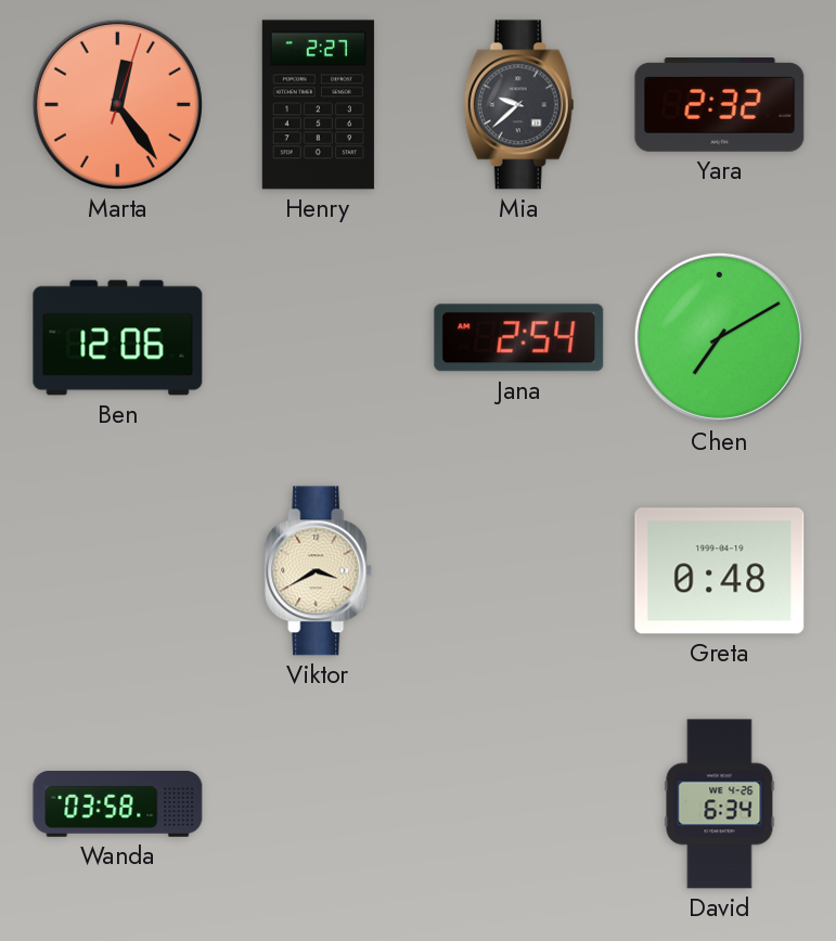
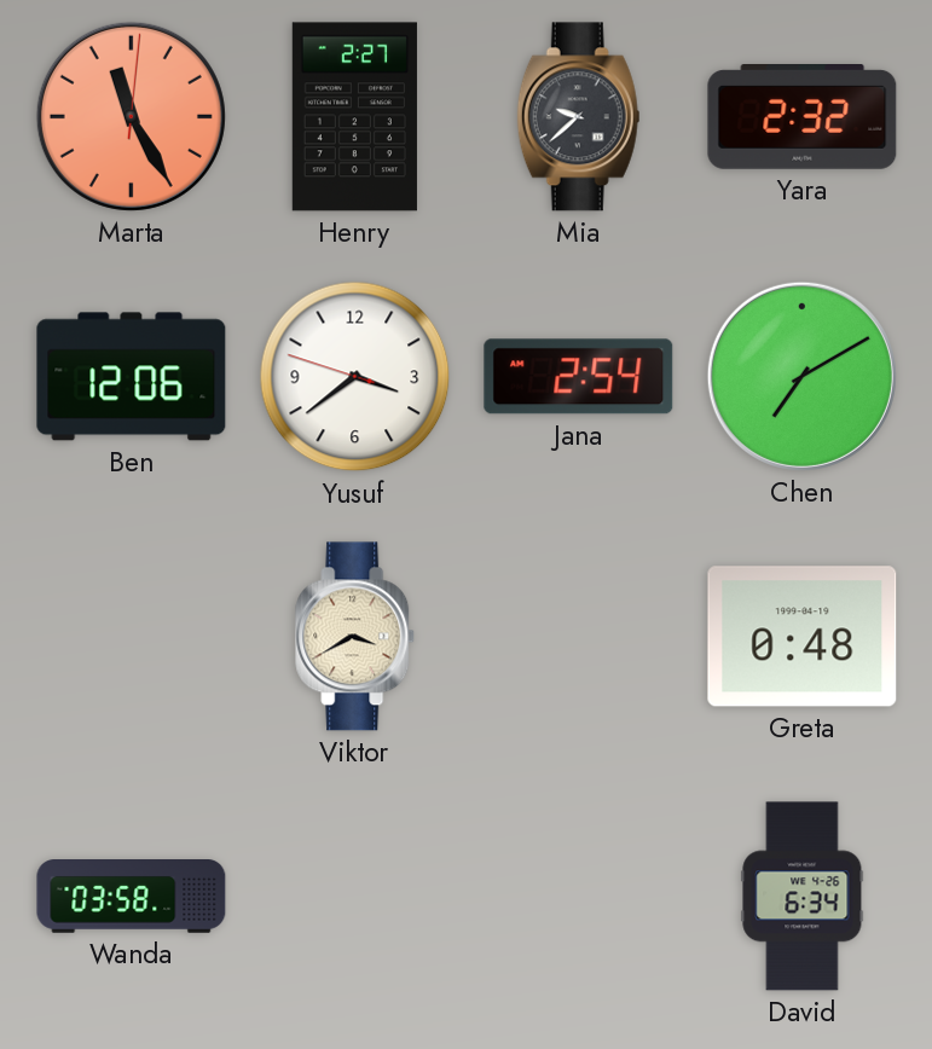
Marta: 12:24 -> 11:25 (131, 116)
Yusuf: none -> 3:38 (355, 377)
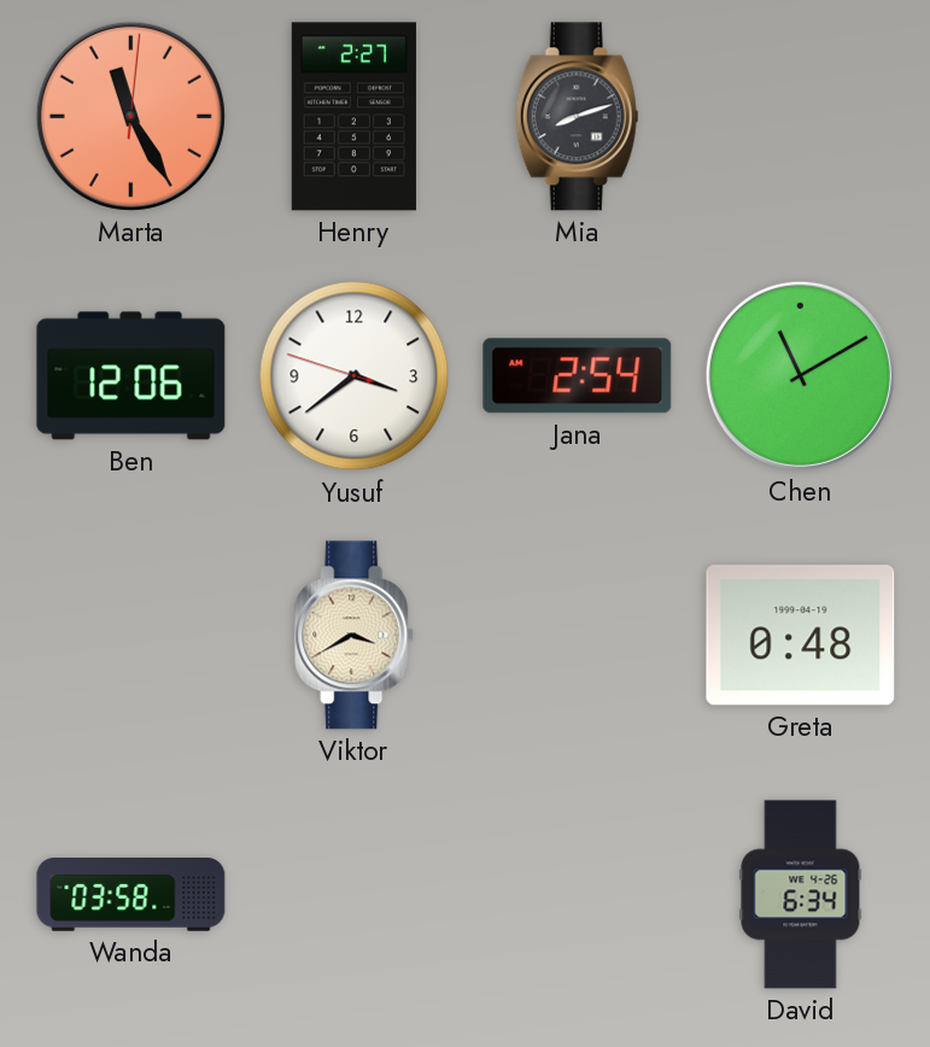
Mia: 9:38 -> 8:12 (578, 117)
Yara: 2:32 -> none (803, 117)
Chen: 7:10 -> 11:10 (800, 375)
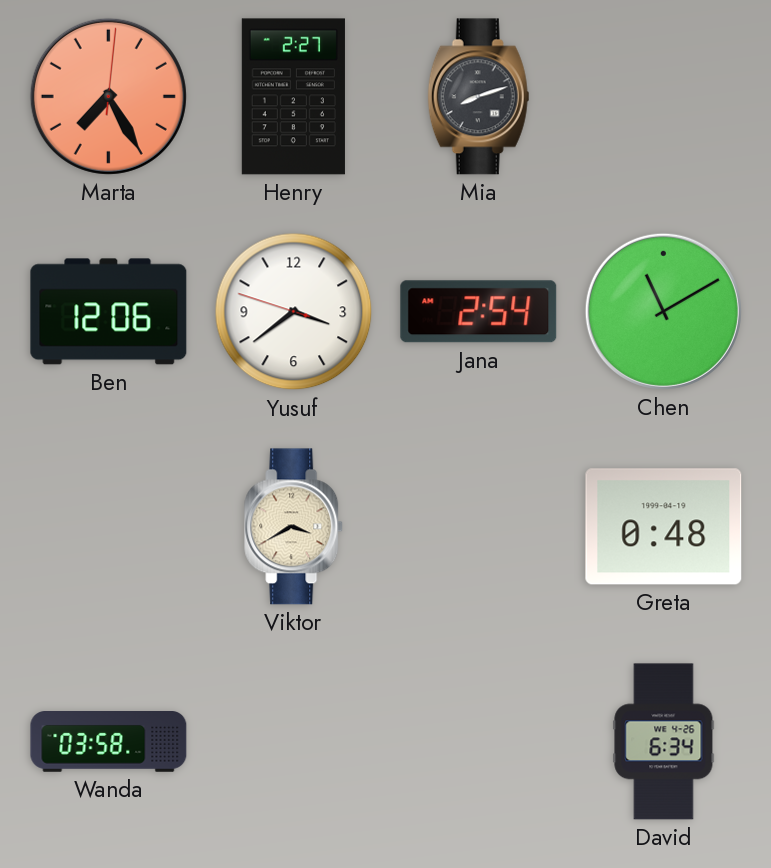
Marta: 11:25 -> 7:25 (108, 96)
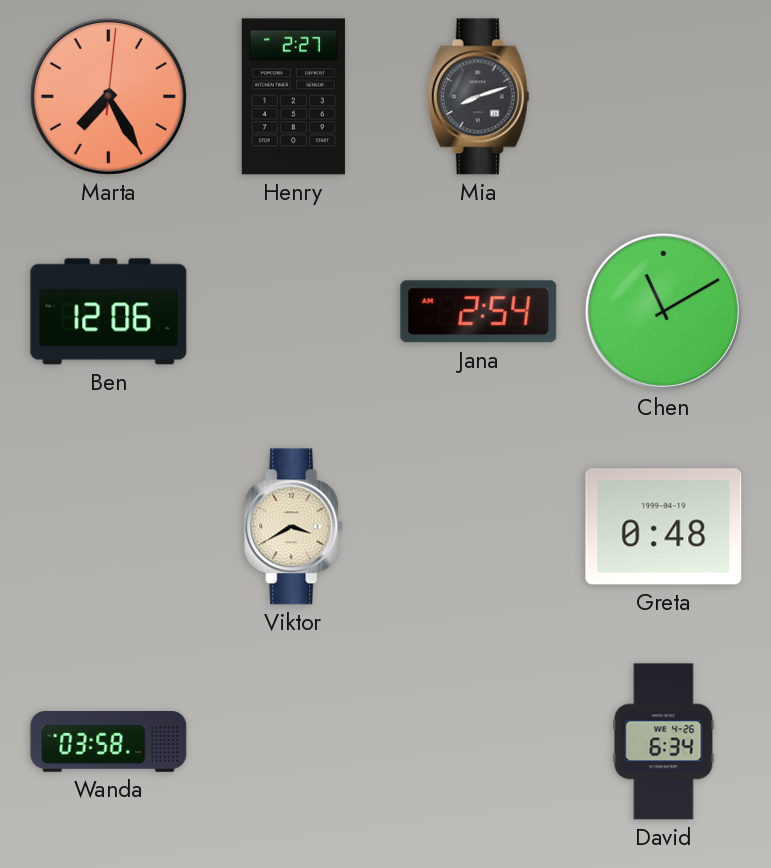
Yusuf: 3:38 -> none (294, 312)
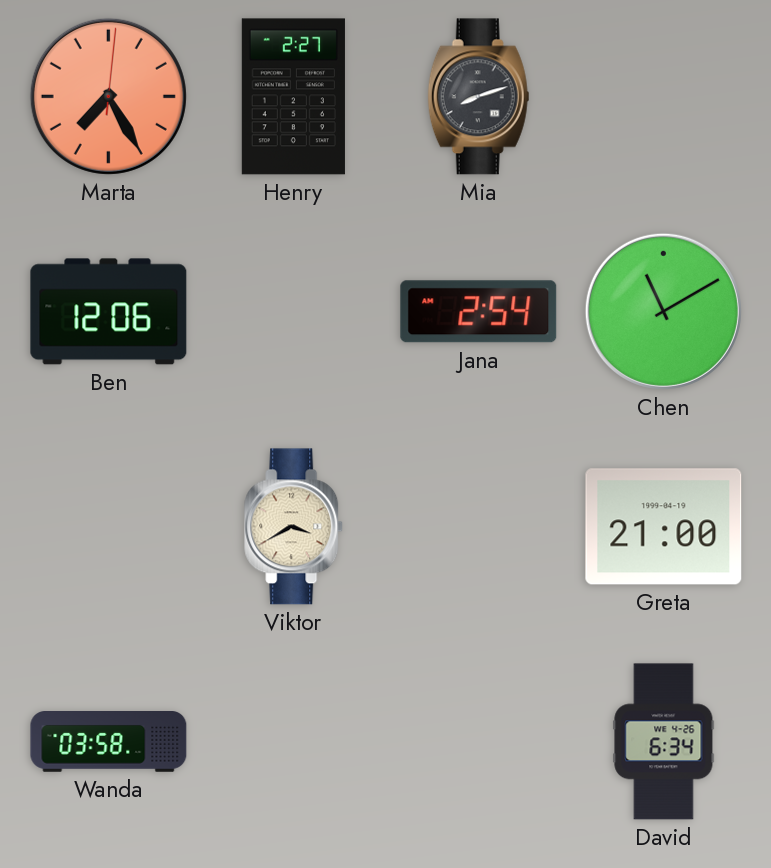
Greta: 0:48 -> 21:00 (664, 527)
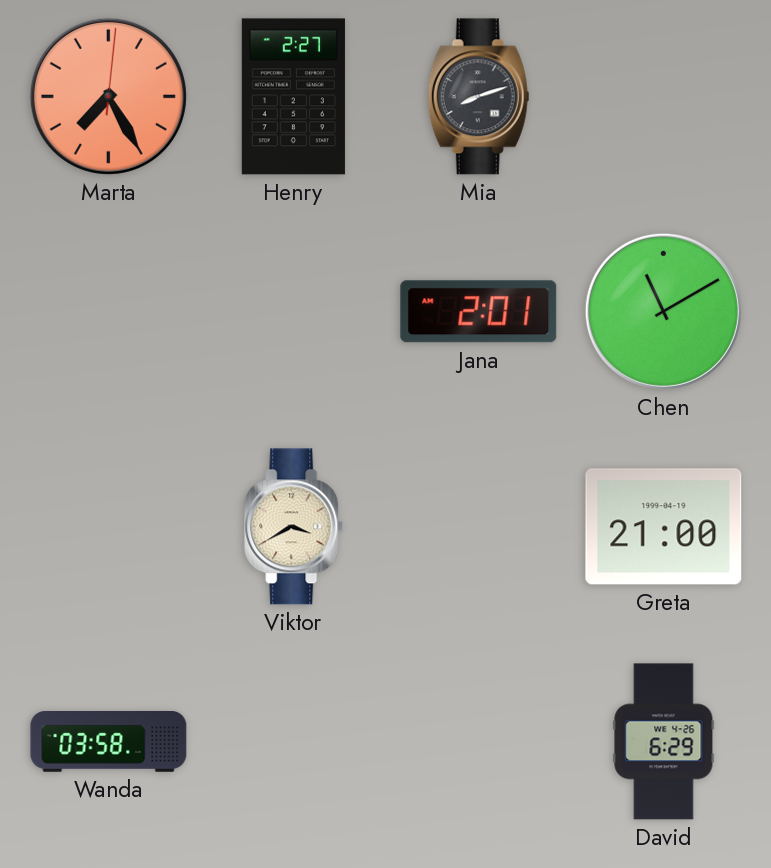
Ben: 12:06 -> none (109, 312)
Jana: 2:54 -> 2:01 (479, 312)
David: 6:34 -> 6:29 (664, 742)
